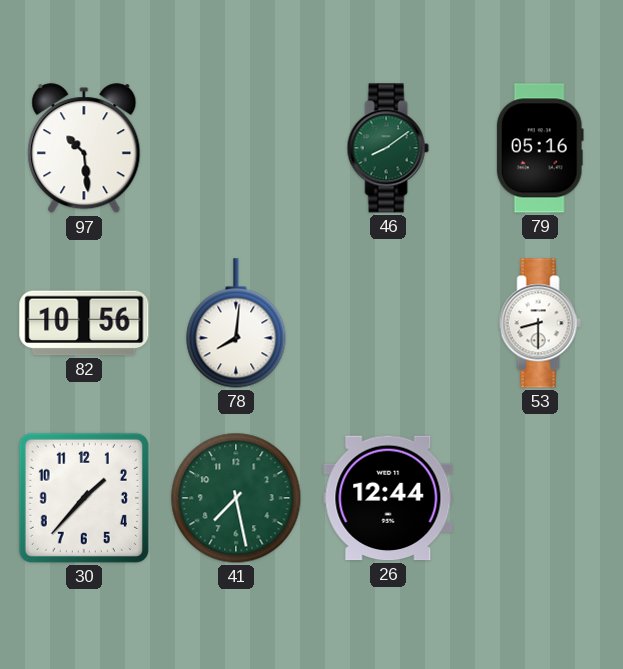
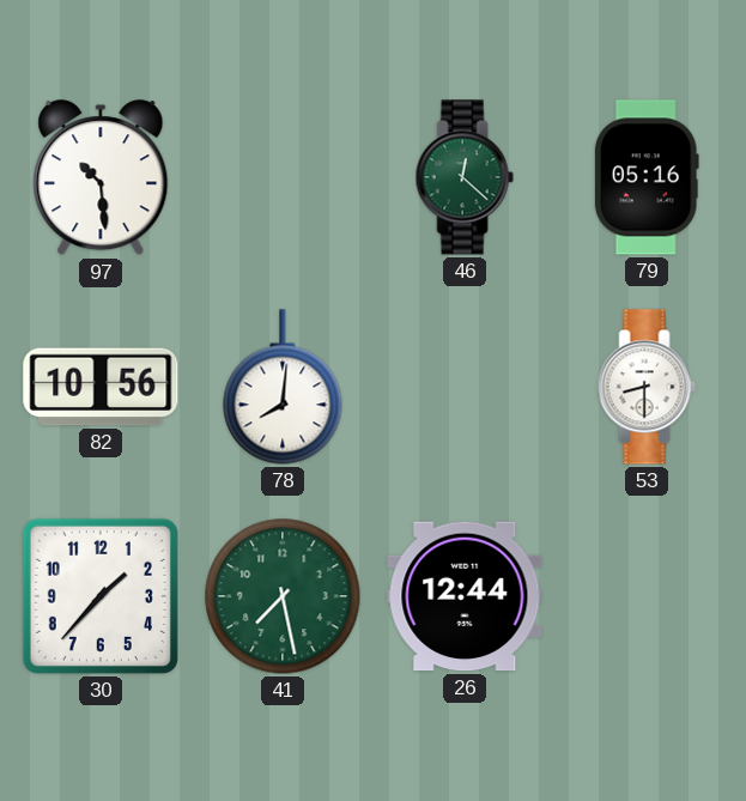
46: 8:09 -> 12:22 (465, 177)
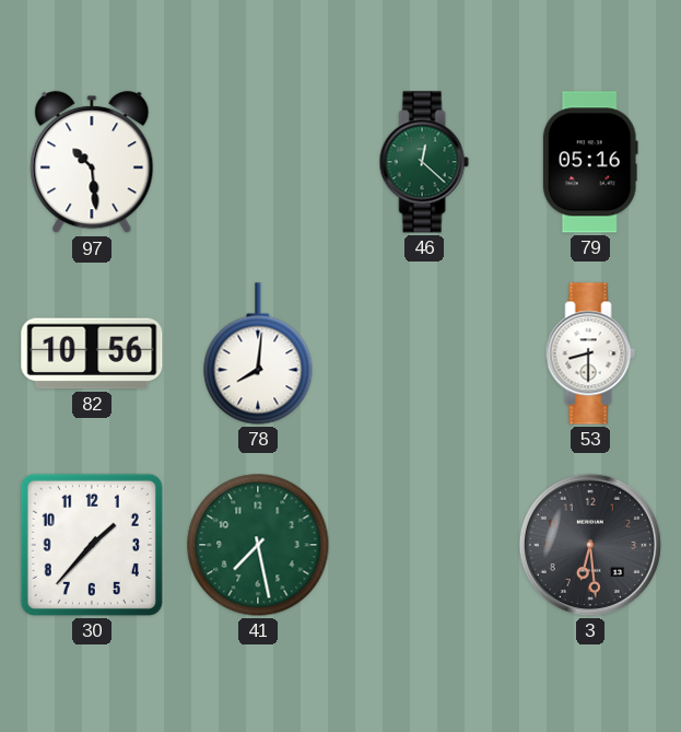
26: 12:44 -> none (465, 596)
3: none -> 6:29 (590, 545)
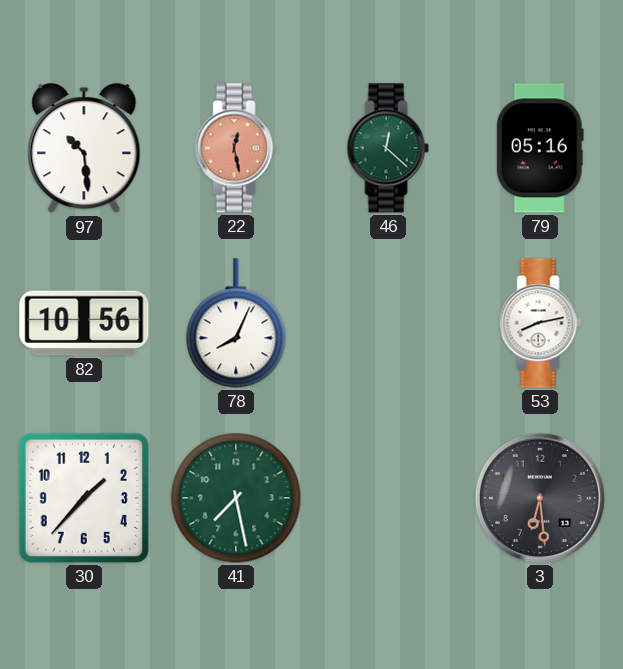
22: none -> 12:28 (236, 148)
78: 8:01 -> 8:04 (236, 323)
53: 8:30 -> 8:13 (540, 323)
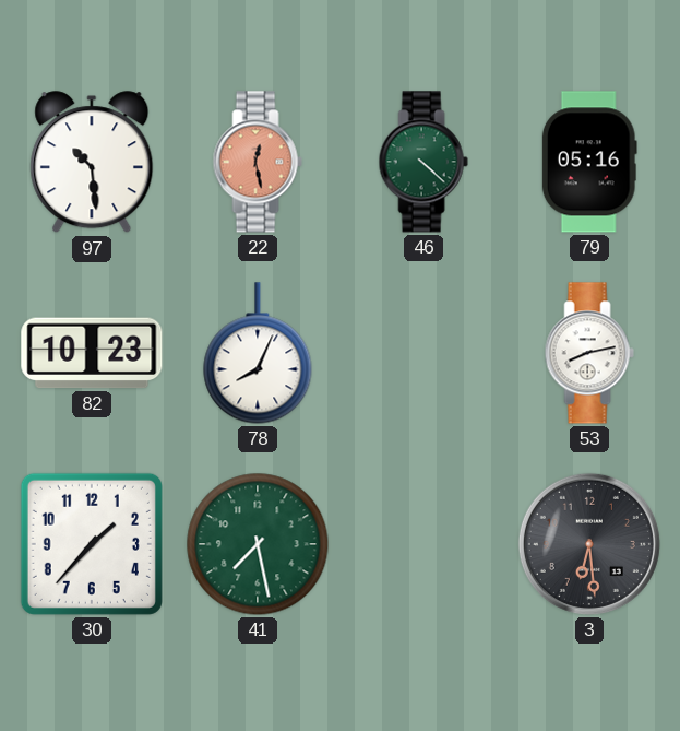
46: 12:22 -> 4:22 (423, 162)
82: 10:56 -> 10:23 (92, 353)
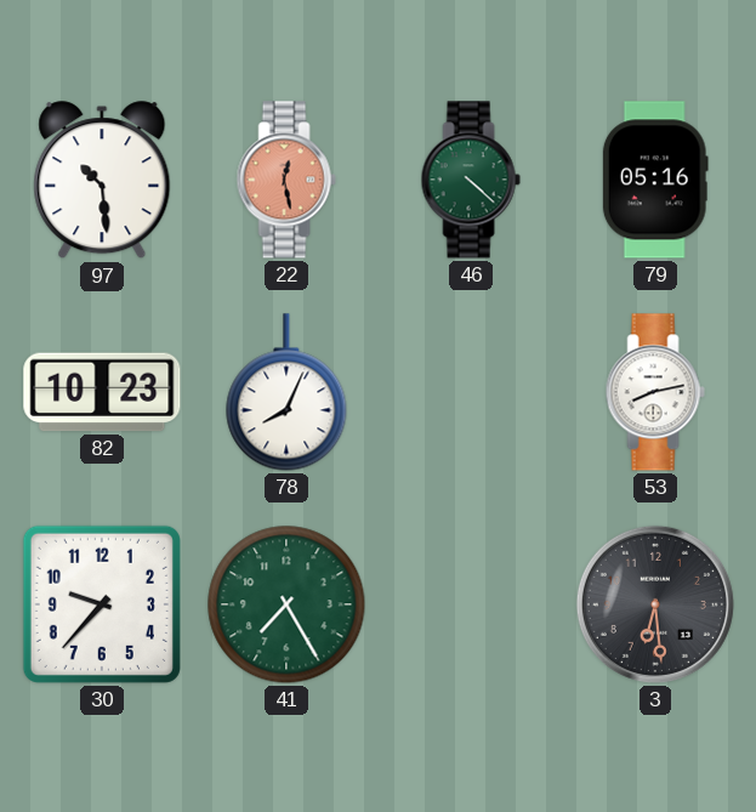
30: 1:37 -> 9:37 (102, 604)
41: 7:28 -> 7:25 (286, 604)
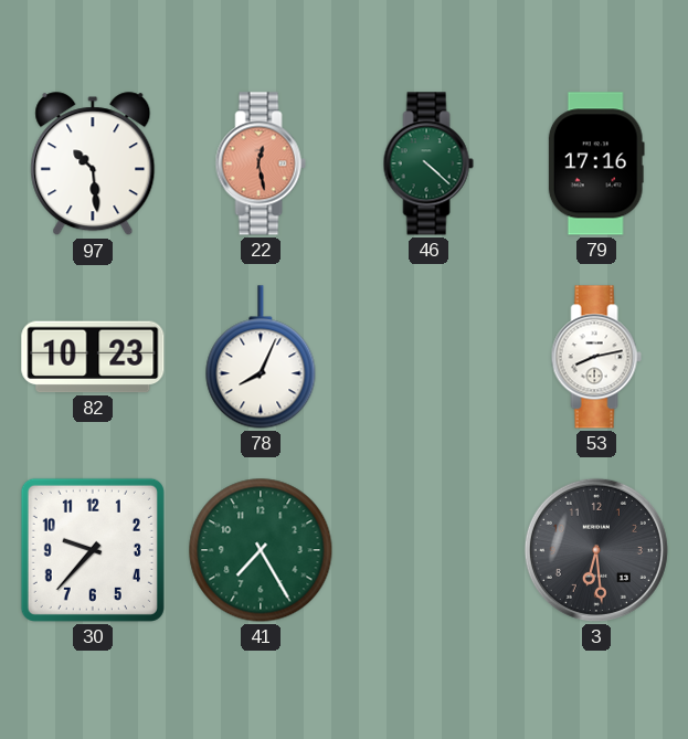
79: 05:16 -> 17:16 (596, 163)
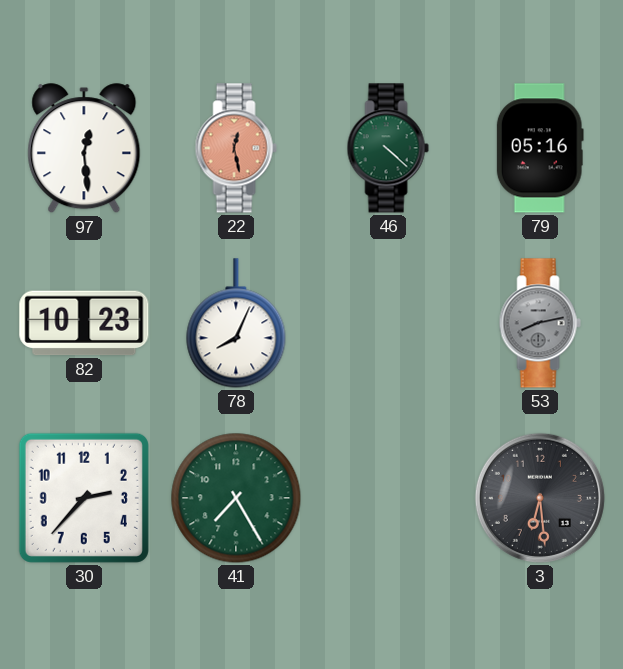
97: 10:29 -> 12:29 (84, 149)
79: 17:16 -> 05:16 (540, 148)
53 dial: white -> grey (540, 323)
30: 9:37 -> 2:37 (84, 498)
